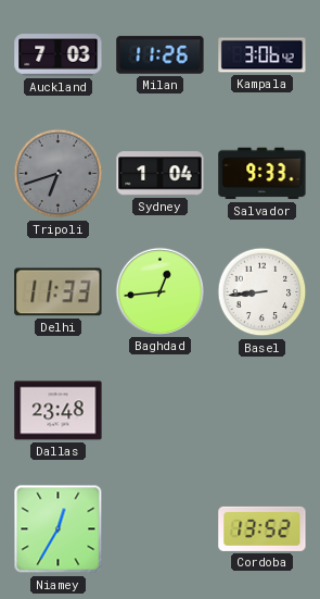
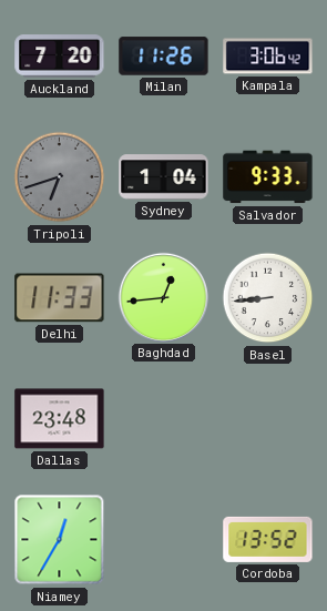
Auckland: 7:03 -> 7:20 (60, 57)
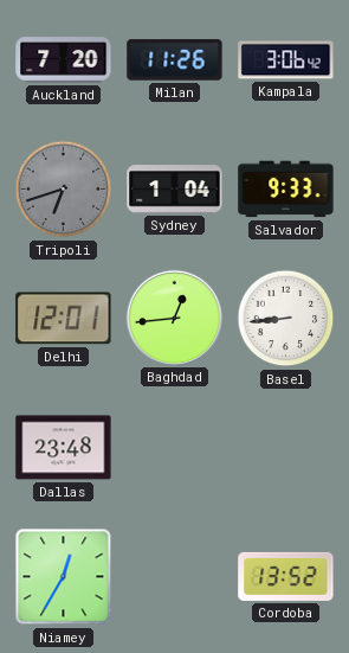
Delhi: 11:33 -> 12:01 (64, 319)
